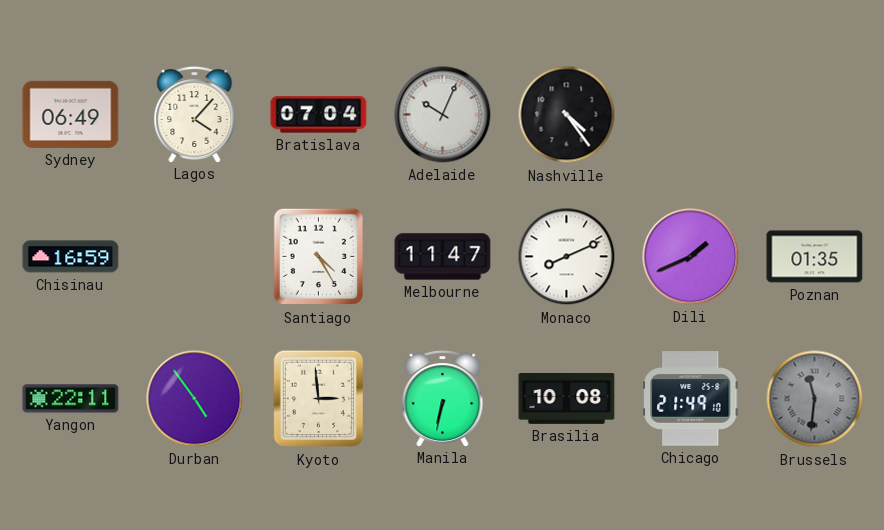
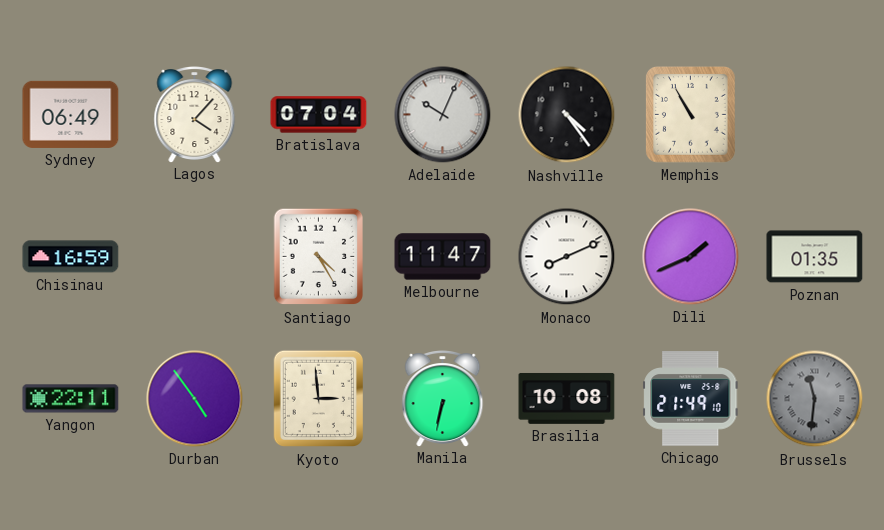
Memphis: none -> 10:55 (690, 115)
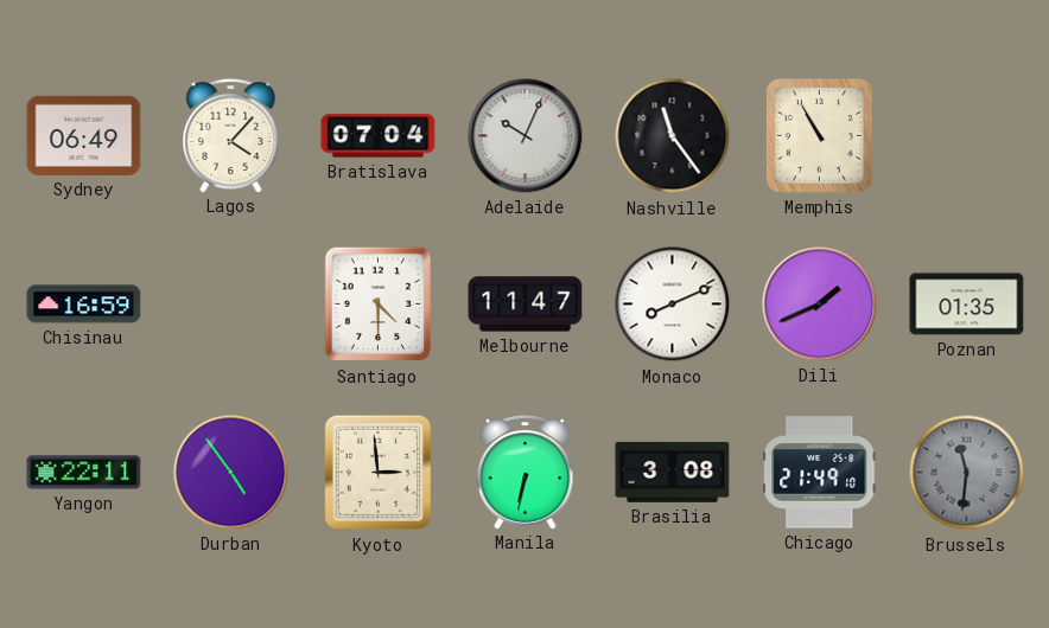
Nashville: 4:24 -> 11:24 (673, 136)
Santiago: 4:25 -> 4:30 (377, 305)
Brasilia: 10:08 -> 3:08 (673, 473)
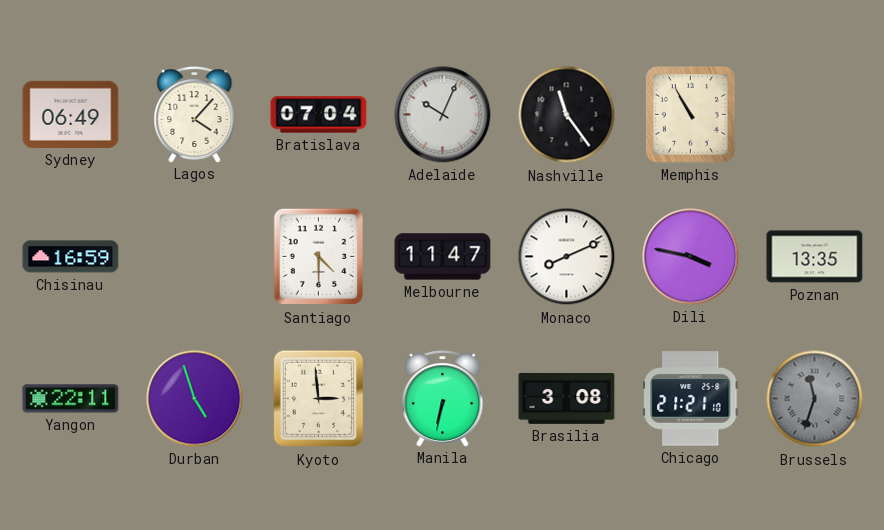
Dili: 1:41 -> 3:47 (691, 257)
Poznan: 01:35 -> 13:35 (815, 257)
Durban: 4:54 -> 4:57 (195, 399)
Chicago: 21:49 -> 21:21 (691, 399)
Brussels: 11:31 -> 11:33 (815, 399)
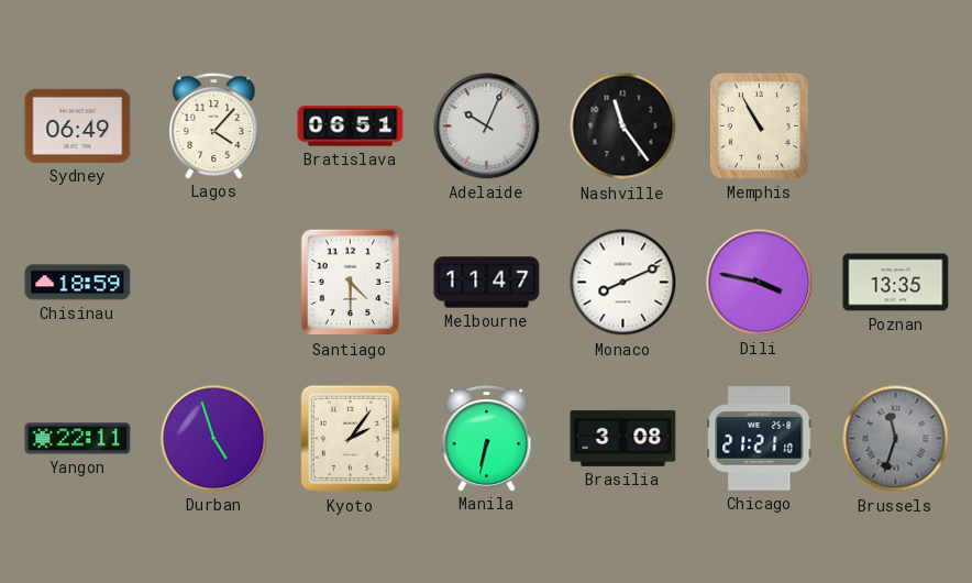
Bratislava: 07:04 -> 06:51 (351, 127)
Chisinau: 16:59 -> 18:59 (78, 283)
Kyoto: 2:59 -> 2:06 (350, 439)
